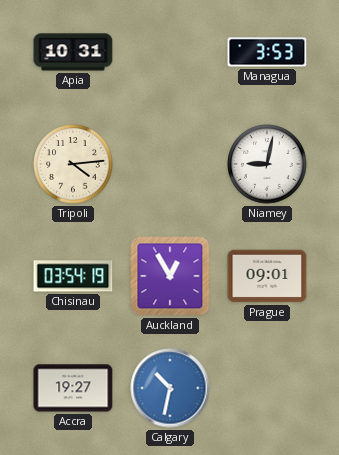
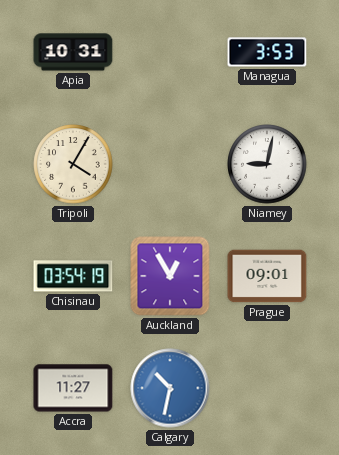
Tripoli: 4:14 -> 4:05 (73, 164)
Accra: 19:27 -> 11:27 (73, 388)
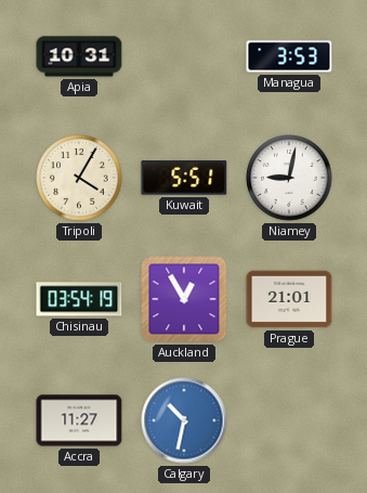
Kuwait: none -> 5:51 (184, 178)
Prague: 09:01 -> 21:01 (289, 299)
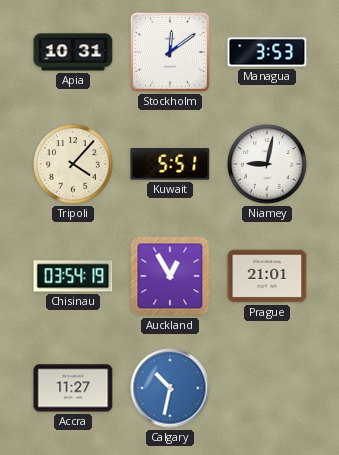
Stockholm: none -> 12:09 (170, 52)
Tripoli: 4:05 -> 4:07 (73, 164)
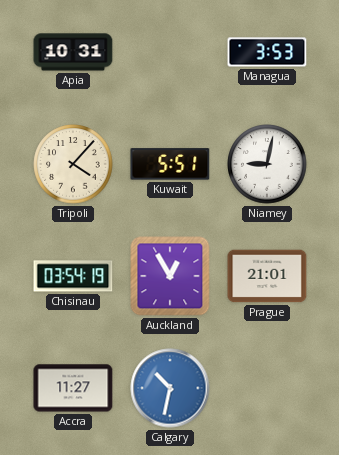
Stockholm: 12:09 -> none (170, 52)
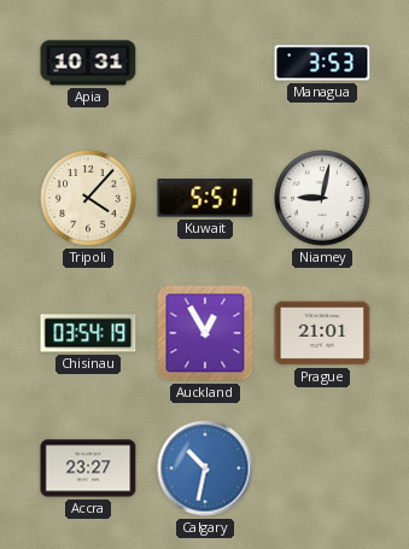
Accra: 11:27 -> 23:27 (88, 468)
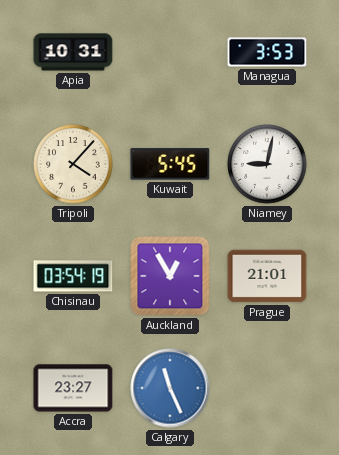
Kuwait: 5:51 -> 5:45 (170, 164)
Calgary: 10:32 -> 11:26 (170, 388)
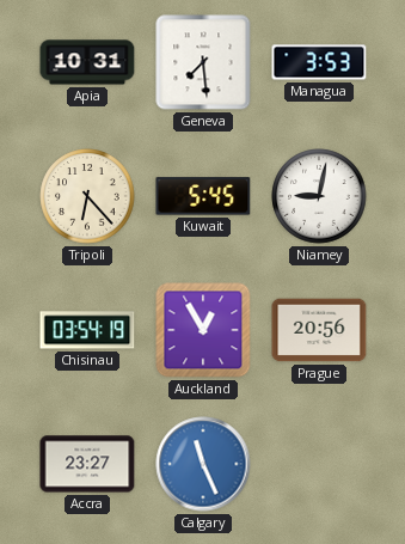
Geneva: none -> 7:29 (203, 62)
Tripoli: 4:07 -> 6:23 (87, 196)
Prague: 21:01 -> 20:56 (319, 330)
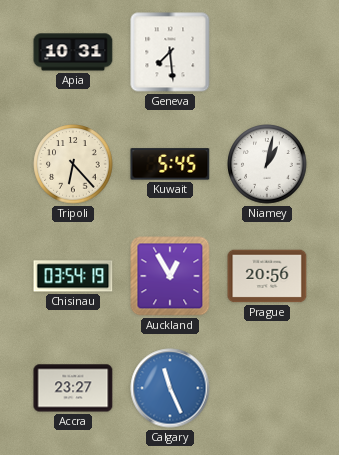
Managua: 3:53 -> none (319, 62)
Niamey: 9:02 -> 1:02 (267, 164)
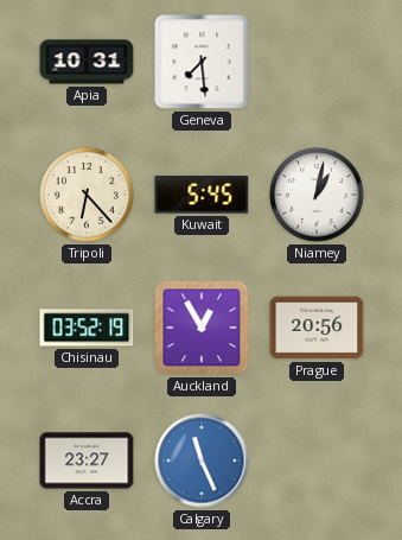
Chisinau: 03:54 -> 03:52 (87, 328)
